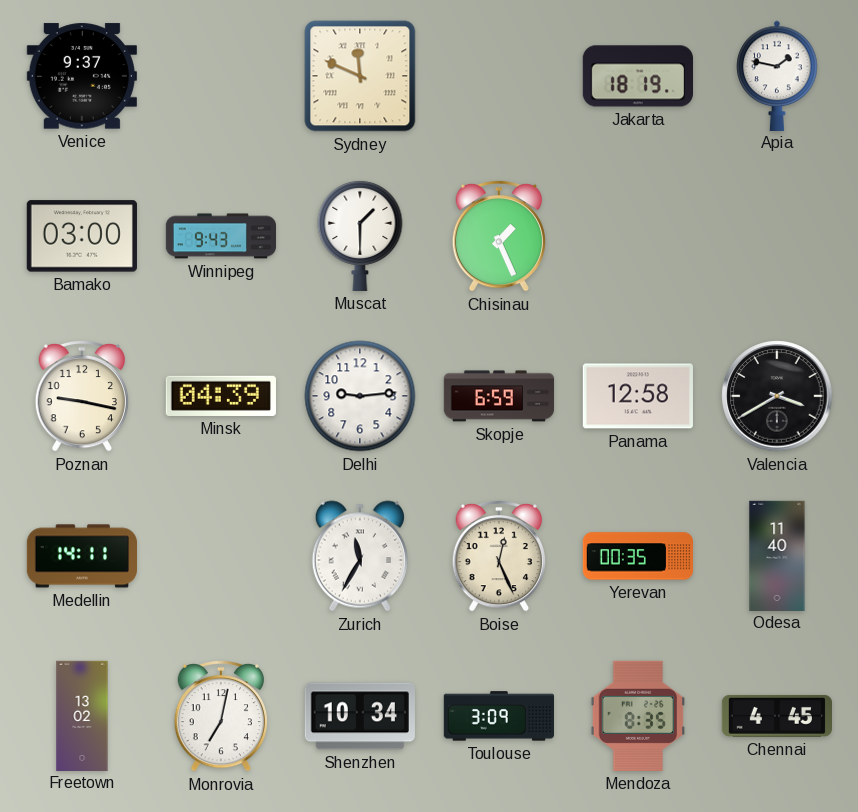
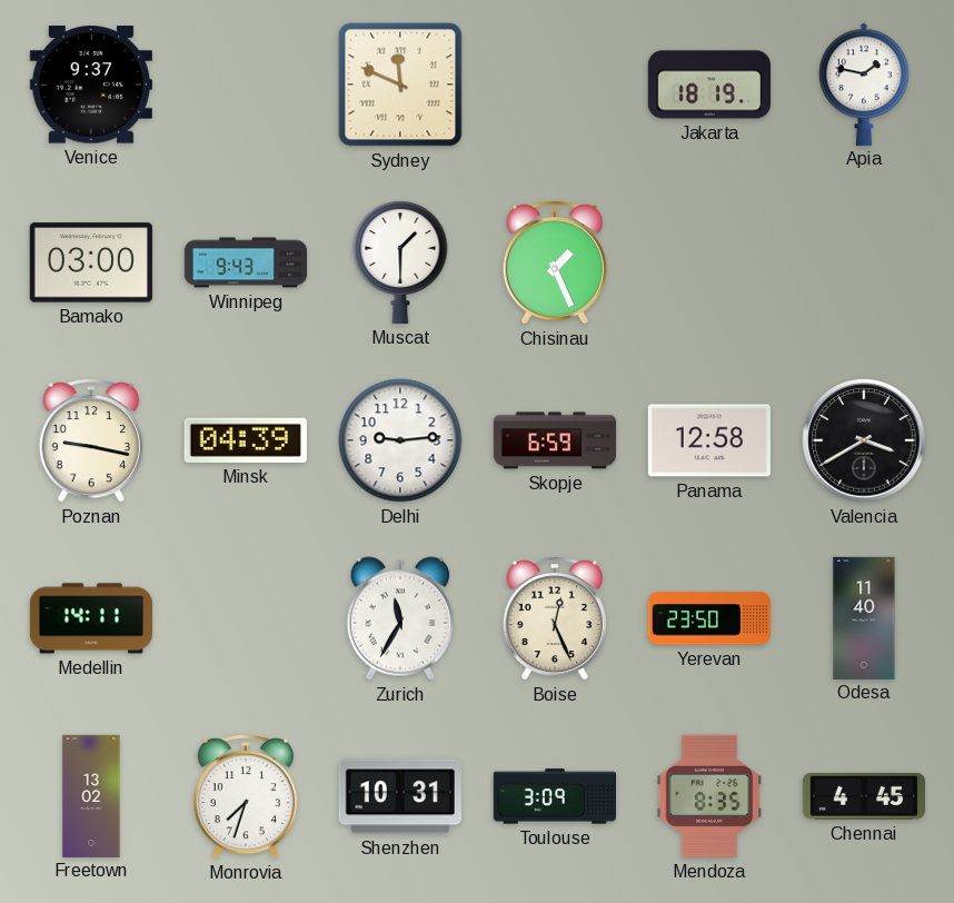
Yerevan: 00:35 -> 23:50 (708, 618)
Monrovia: 7:02 -> 7:33 (246, 797)
Shenzhen: 10:34 -> 10:31 (400, 796)
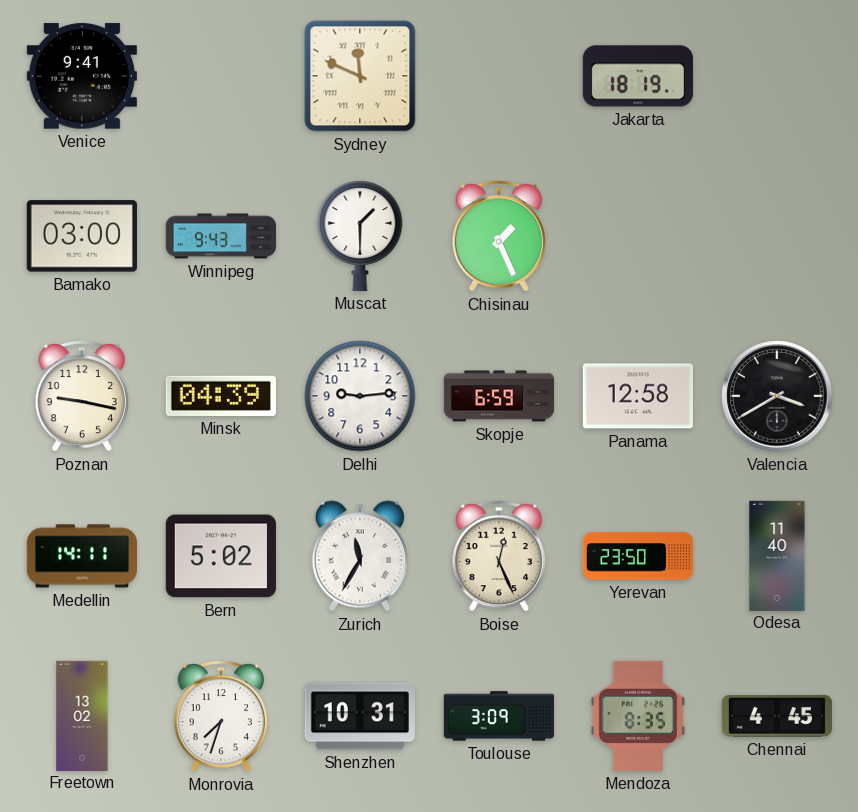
Venice: 9:37 -> 9:41 (82, 76)
Apia: 1:47 -> none (864, 83)
Bern: none -> 5:02 (221, 556)
